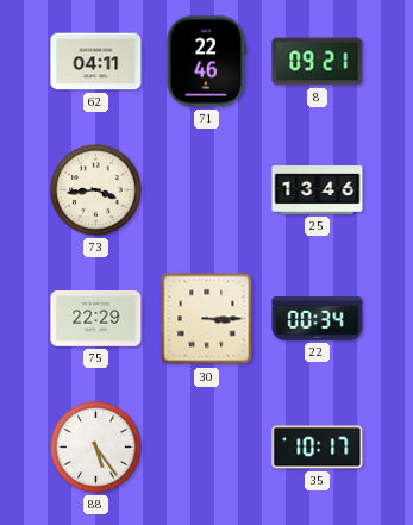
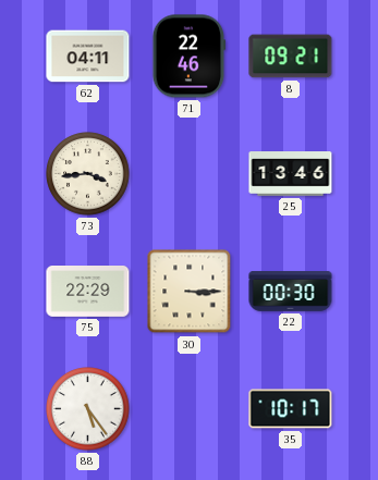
22: 00:34 -> 00:30 (291, 292)
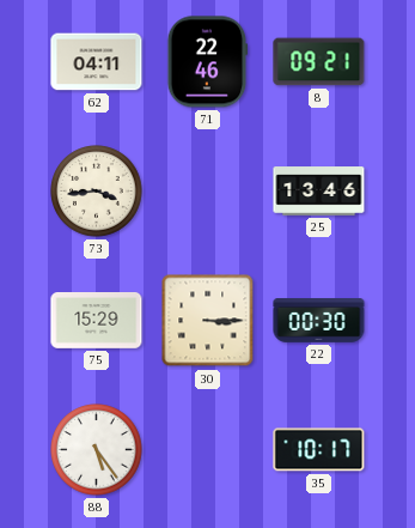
75: 22:29 -> 15:29 (97, 321)
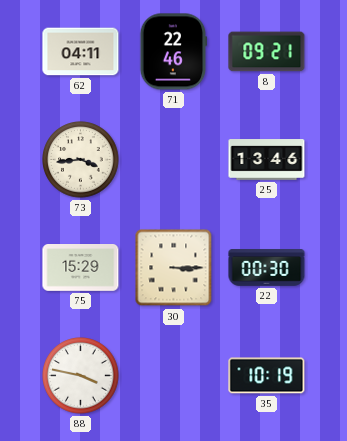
88: 5:24 -> 3:47 (81, 376)
35: 10:17 -> 10:19 (267, 376)
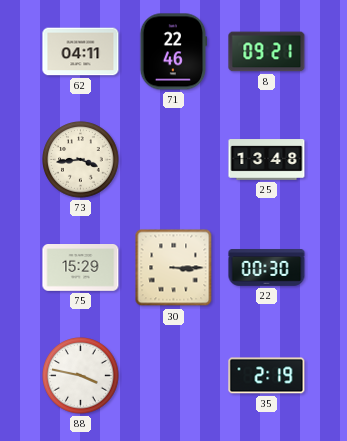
25: 13:46 -> 13:48 (267, 160)
35: 10:19 -> 2:19 (267, 376)
